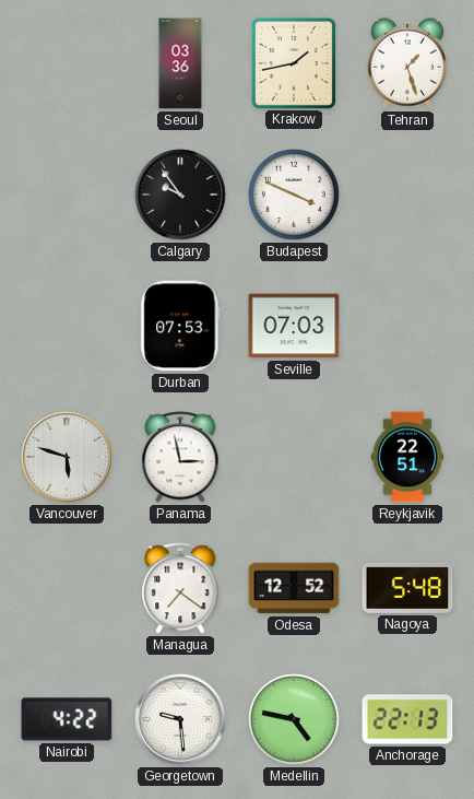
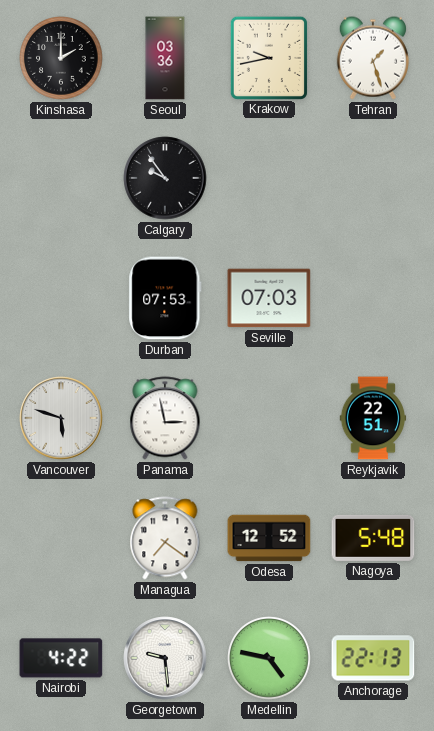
Kinshasa: none -> 2:00 (61, 58)
Krakow: 1:43 -> 9:43 (269, 57)
Budapest: 3:49 -> none (294, 195)
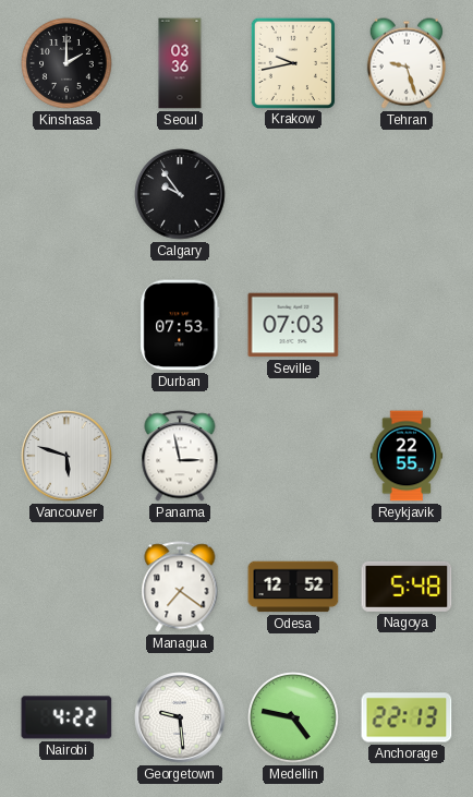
Tehran: 1:27 -> 9:27 (407, 63)
Reykjavik: 22:51 -> 22:55 (407, 456)
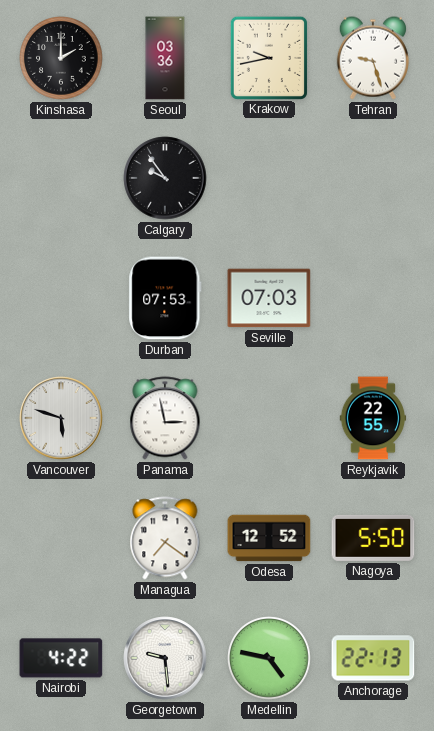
Nagoya: 5:48 -> 5:50 (373, 538)
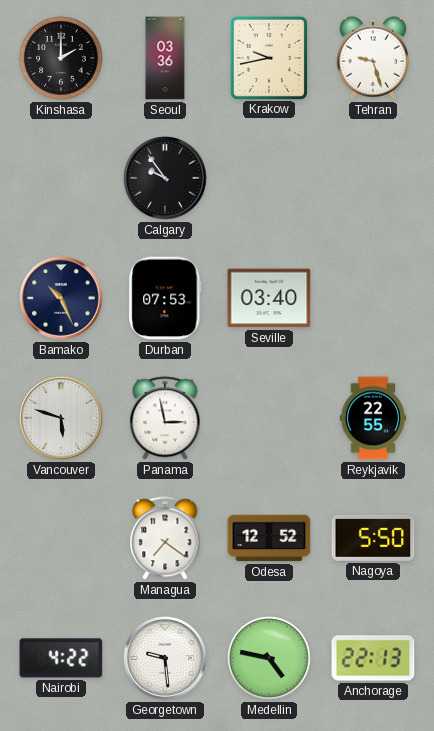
Bamako: none -> 10:26 (61, 298)
Seville: 07:03 -> 03:40 (269, 298)
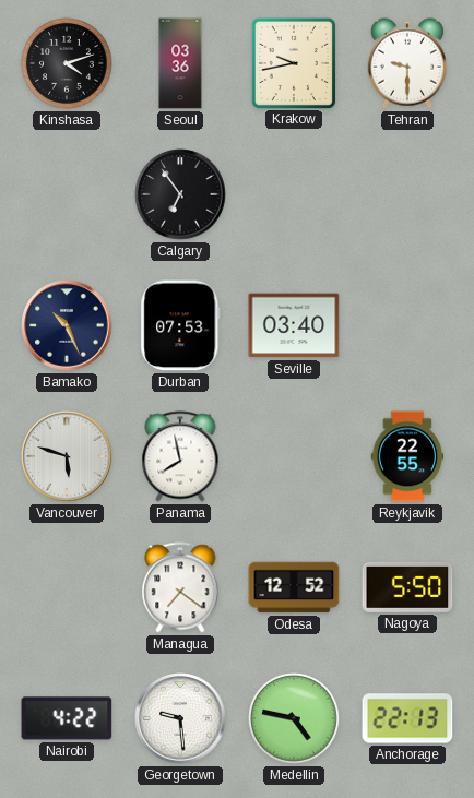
Kinshasa: 2:00 -> 4:12 (67, 63)
Tehran: 9:27 -> 9:30 (407, 63)
Calgary: 9:54 -> 6:54 (180, 194)
Panama: 2:58 -> 7:58 (180, 456)
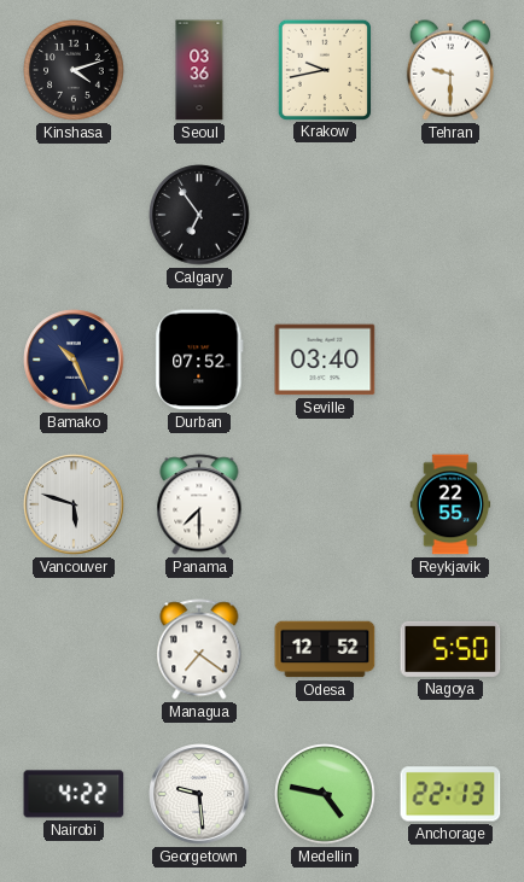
Durban: 07:53 -> 07:52 (199, 360)
Panama: 7:58 -> 7:30 (199, 504)
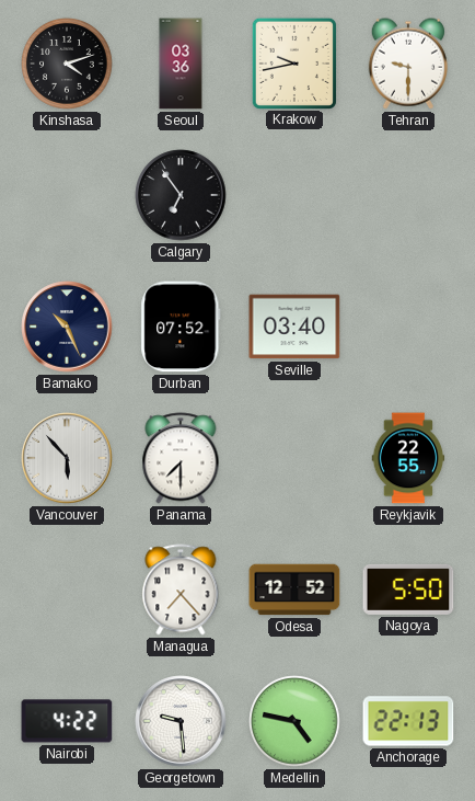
Vancouver: 5:48 -> 5:53 (67, 458)
Managua: 7:21 -> 7:23 (181, 590)
